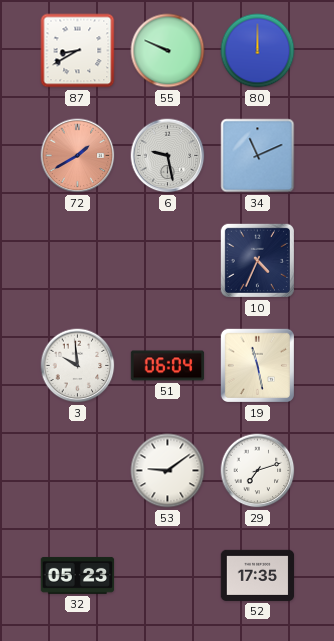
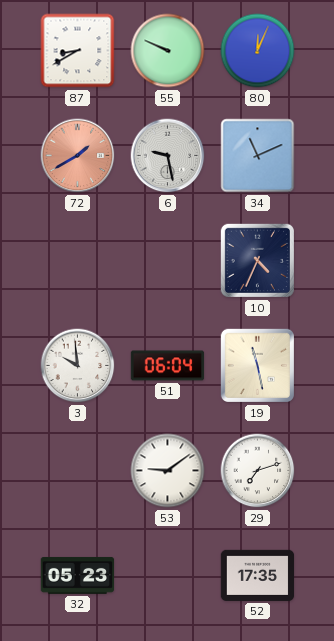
80: 12:00 -> 12:04 (258, 51)
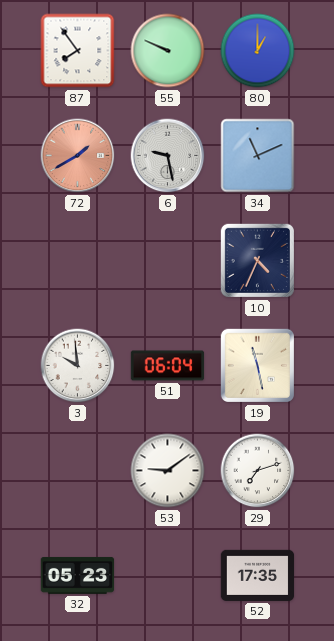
87: 8:40 -> 7:54 (78, 51)
80: 12:04 -> 1:00 (258, 51)
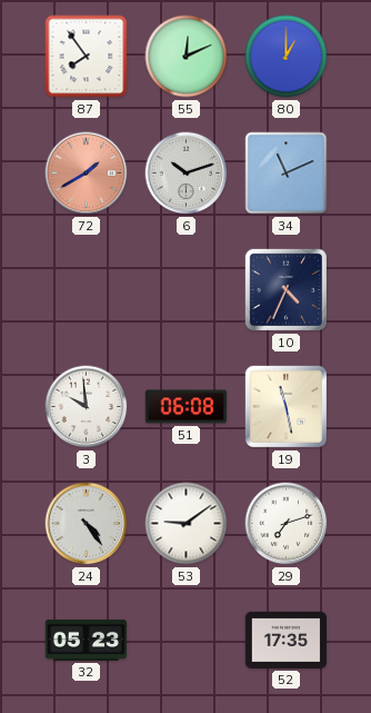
55: 9:49 -> 12:11 (187, 57)
6: 9:28 -> 10:12 (187, 174)
51: 06:04 -> 06:08 (187, 407)
24: none -> 4:24 (87, 524)
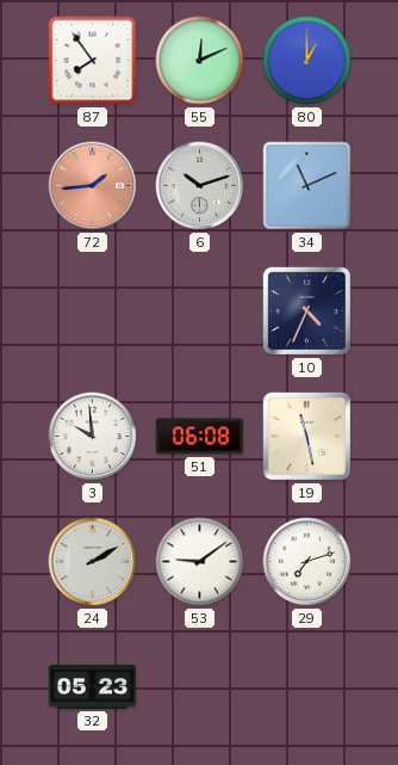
72: 1:40 -> 1:44 (93, 186)
24: 4:24 -> 2:10 (93, 562)
52: 17:35 -> none (287, 640)
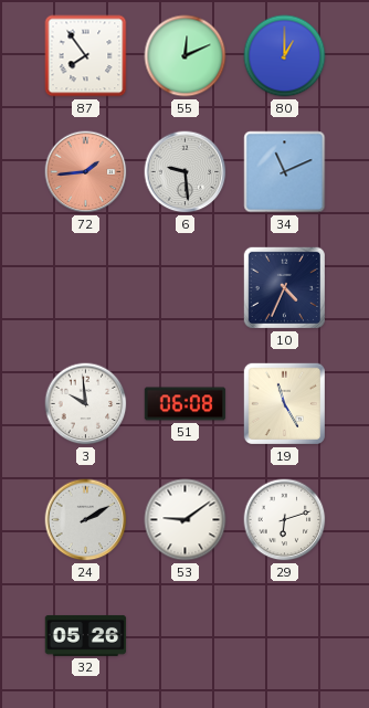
6: 10:12 -> 9:29 (186, 172)
19: 11:28 -> 11:25 (284, 403)
29: 7:12 -> 6:12 (285, 520)
32: 05:23 -> 05:26 (86, 635)
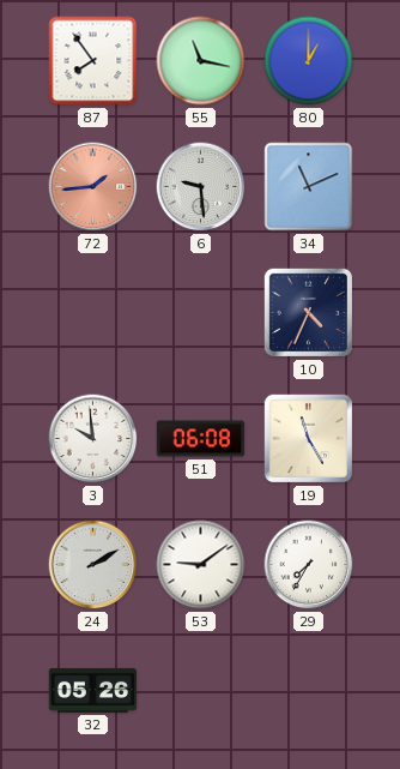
55: 12:11 -> 11:17 (201, 61)
29: 6:12 -> 7:35 (309, 565)
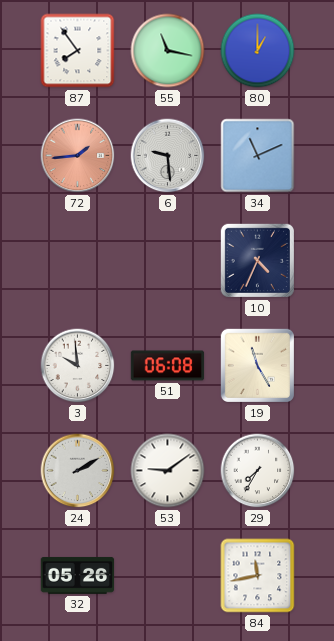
84: none -> 11:43 (258, 576)
